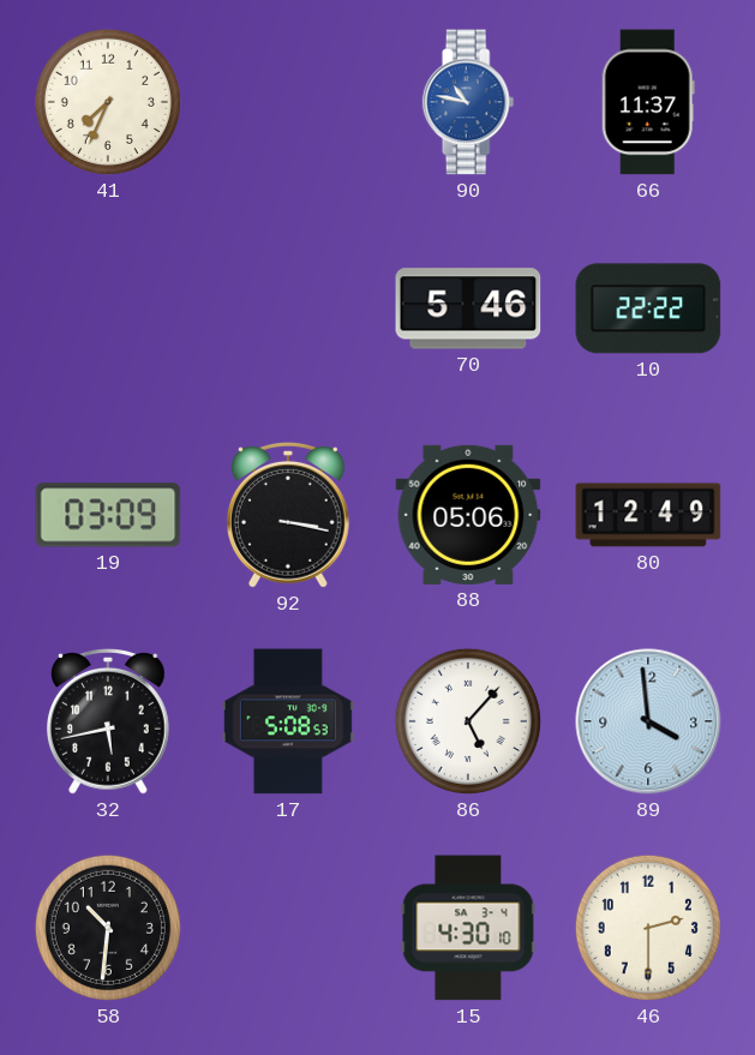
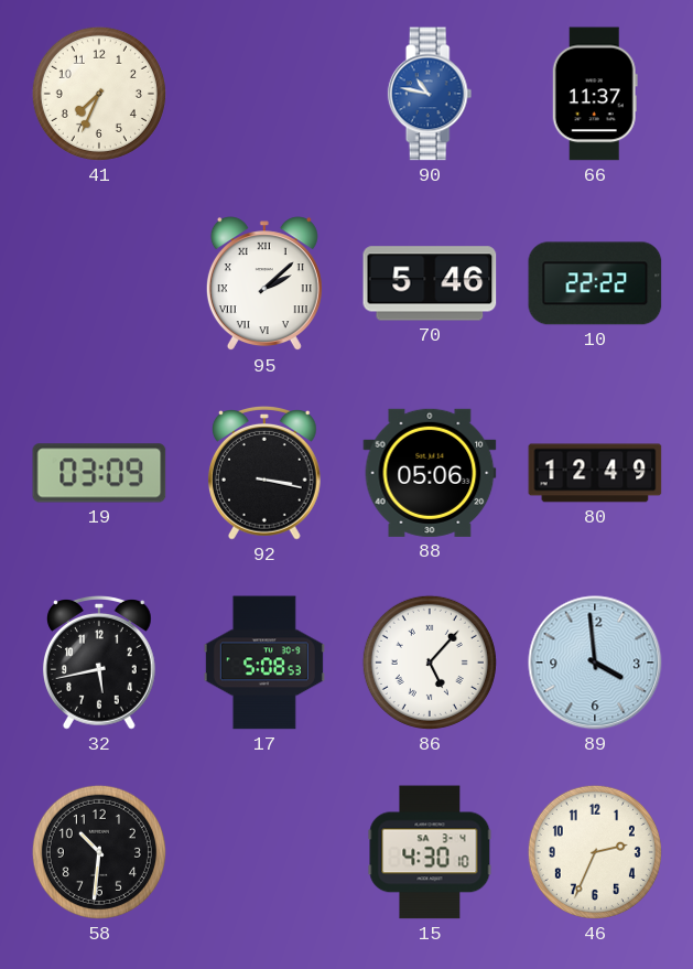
95: none -> 2:08 (264, 284)
46: 2:30 -> 2:34 (595, 852)
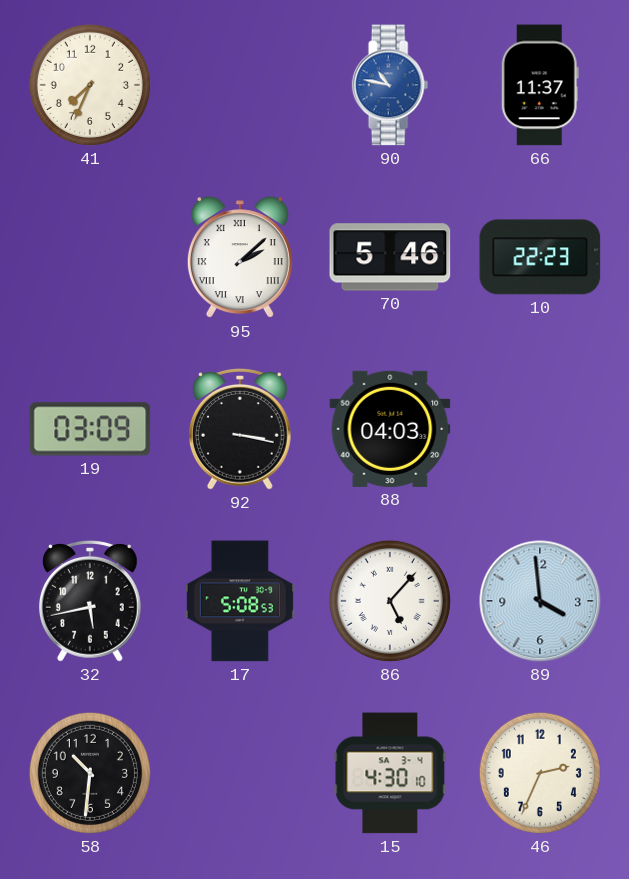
10: 22:22 -> 22:23 (540, 257)
88: 05:06 -> 04:03 (390, 429)
80: 12:49 -> none (595, 473)
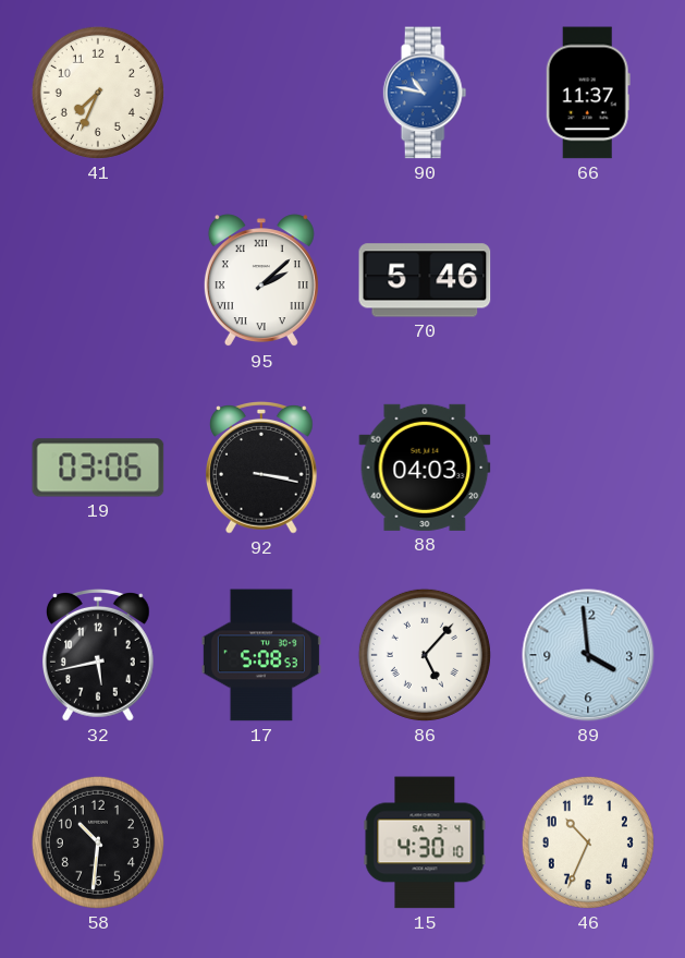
10: 22:23 -> none (540, 257)
19: 03:09 -> 03:06 (98, 468)
46: 2:34 -> 10:34 (588, 842)
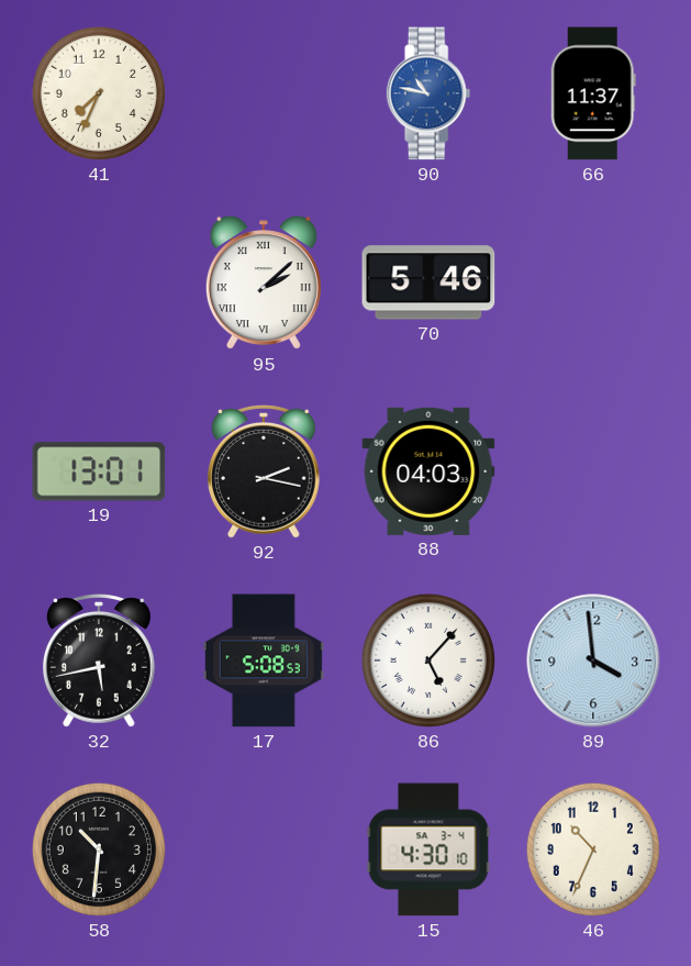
19: 03:06 -> 13:01 (99, 471)
92: 3:17 -> 2:17 (264, 473)
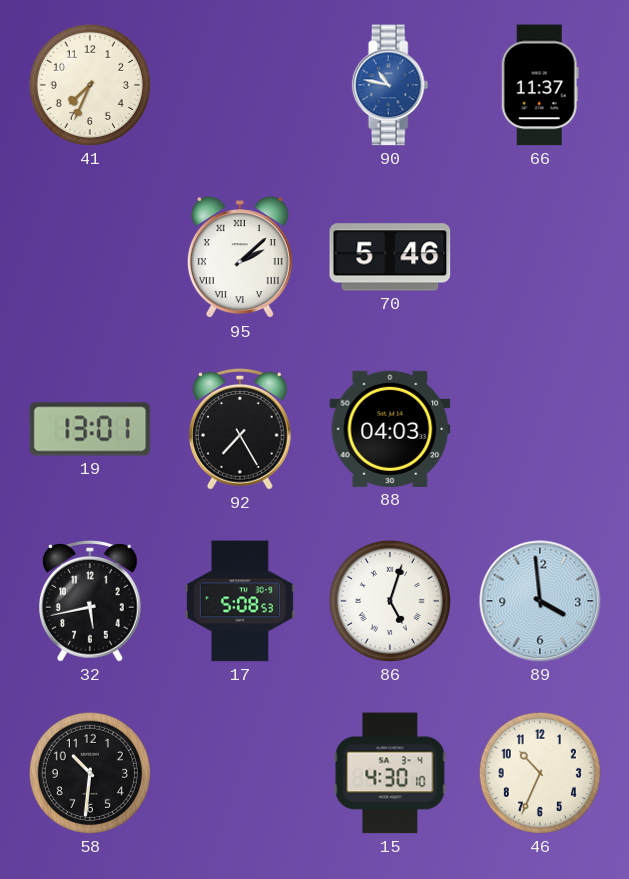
92: 2:17 -> 7:25 (240, 430)
86: 5:07 -> 5:03 (390, 601)
